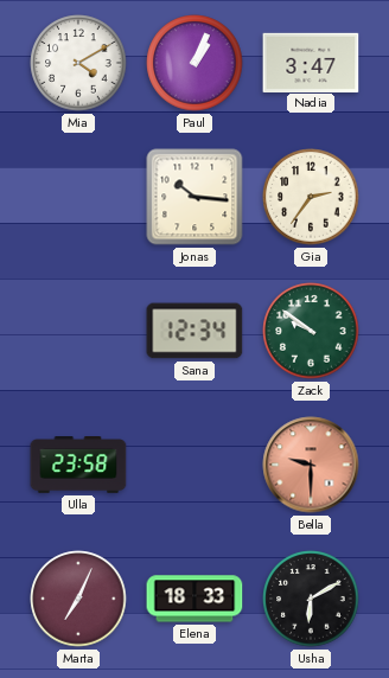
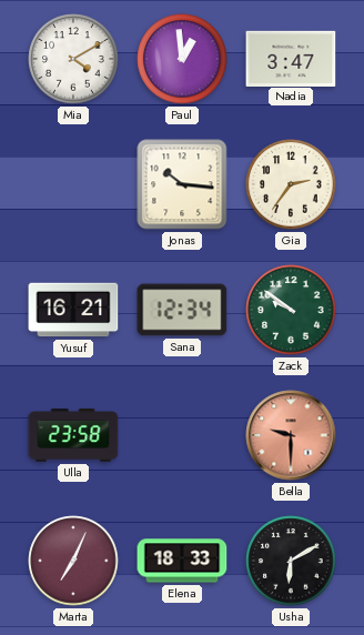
Paul: 1:04 -> 12:59 (182, 59)
Yusuf: none -> 16:21 (73, 310)
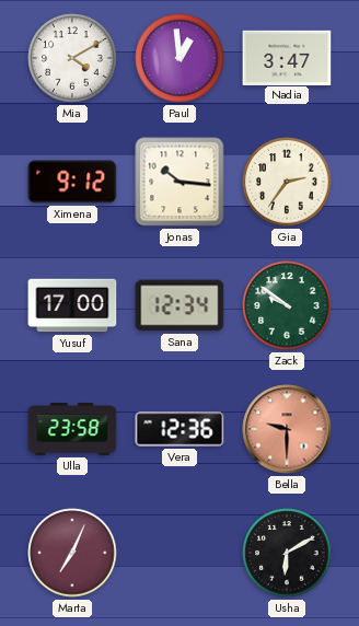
Ximena: none -> 9:12 (72, 182)
Yusuf: 16:21 -> 17:00 (72, 305)
Vera: none -> 12:36 (179, 429)
Elena: 18:33 -> none (182, 561)
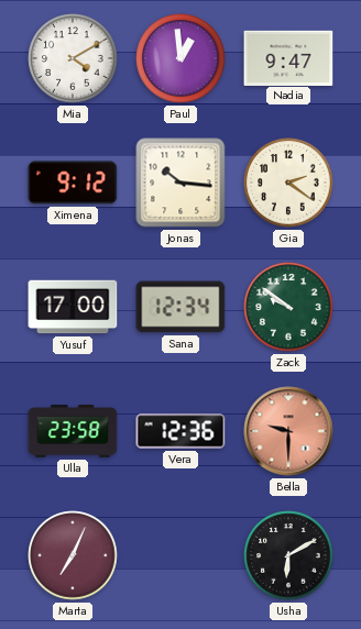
Nadia: 3:47 -> 9:47 (288, 57)
Gia: 2:36 -> 2:21 (288, 183)
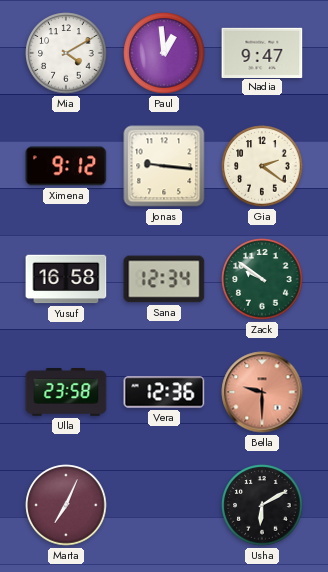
Jonas: 10:16 -> 9:16 (164, 166)
Yusuf: 17:00 -> 16:58 (66, 279)
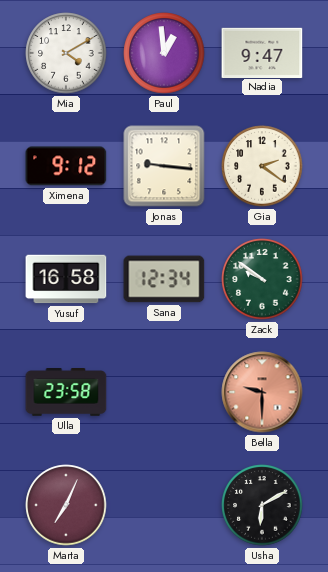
Vera: 12:36 -> none (164, 392)
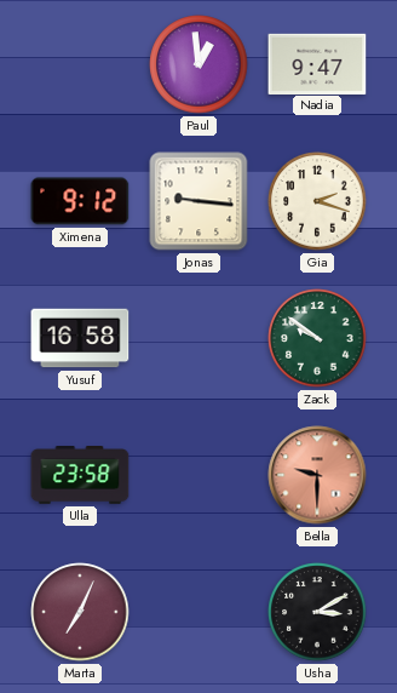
Mia: 4:10 -> none (66, 53)
Gia: 2:21 -> 2:18 (317, 201)
Sana: 12:34 -> none (164, 279)
Usha: 6:10 -> 3:10 (317, 612)
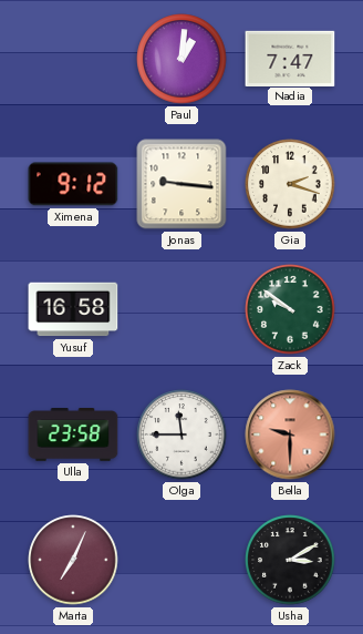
Paul: 12:59 -> 1:01 (181, 59)
Nadia: 9:47 -> 7:47 (290, 58)
Olga: none -> 11:45 (181, 434)
